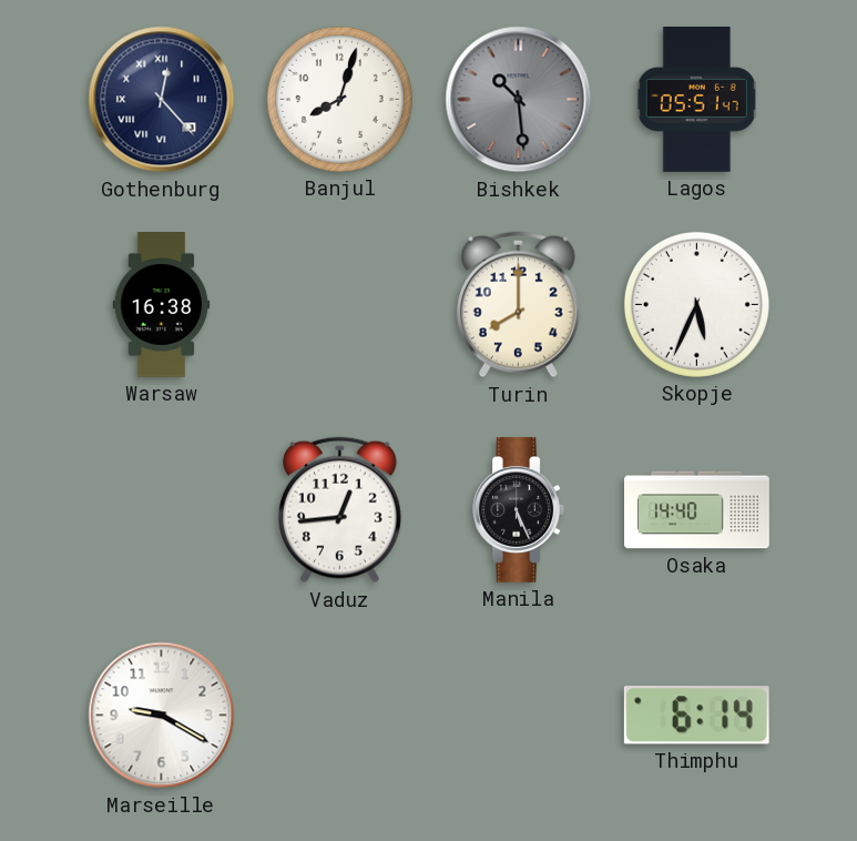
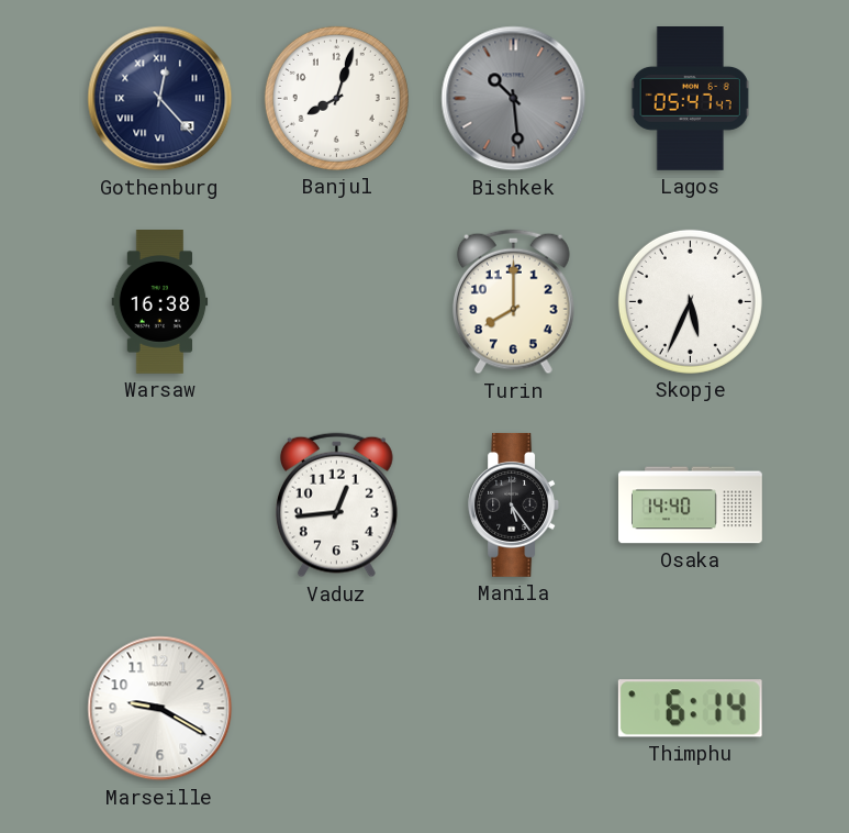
Lagos: 05:51 -> 05:47 (691, 99)
Manila: 5:26 -> 5:24 (514, 504)
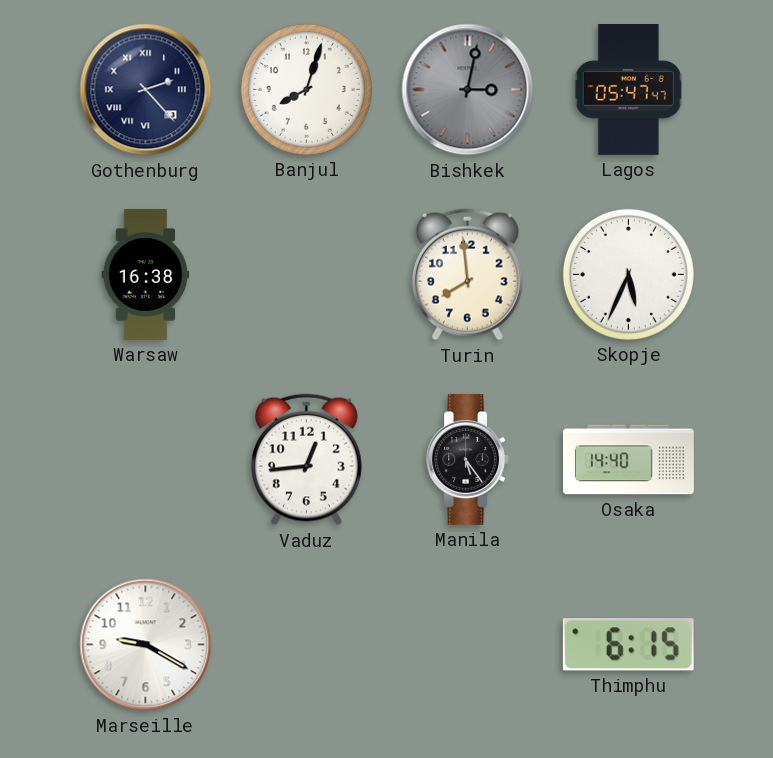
Gothenburg: 12:23 -> 2:23 (146, 90)
Bishkek: 10:29 -> 3:02 (468, 90)
Turin: 8:00 -> 7:59 (467, 275)
Thimphu: 6:14 -> 6:15 (628, 645)
